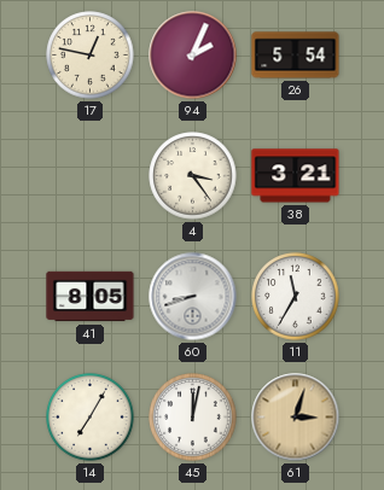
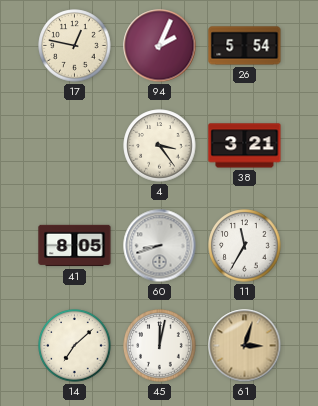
14: 7:05 -> 7:08 (75, 346)
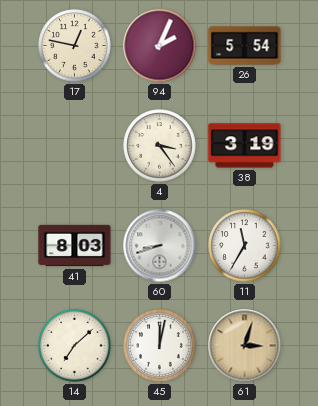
38: 3:21 -> 3:19 (245, 146)
41: 8:05 -> 8:03 (75, 246)
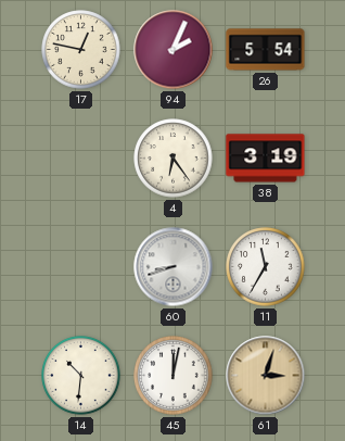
4: 3:24 -> 6:24 (174, 159)
41: 8:03 -> none (75, 246)
14: 7:08 -> 10:31 (81, 376)
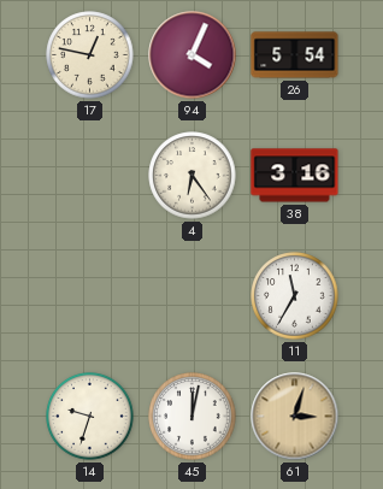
94: 2:04 -> 4:04 (193, 55)
38: 3:19 -> 3:16 (295, 176)
60: 8:42 -> none (174, 267)
14: 10:31 -> 9:33 (90, 417)
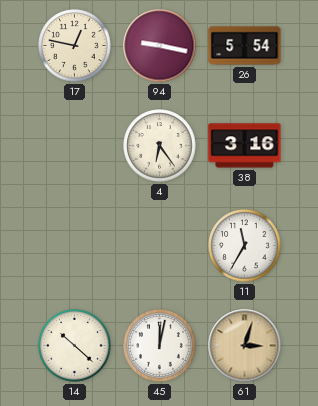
94: 4:04 -> 9:17 (160, 46)
14: 9:33 -> 10:22 (75, 346)
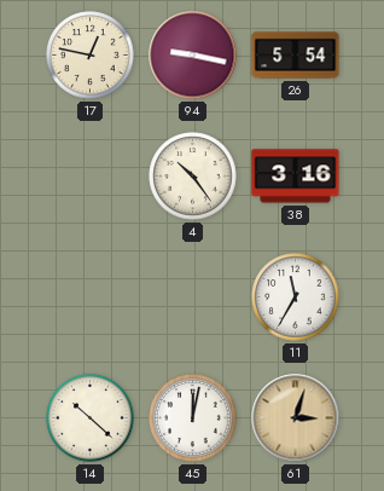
4: 6:24 -> 10:24 (193, 177)
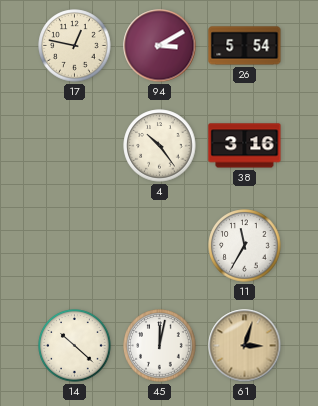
94: 9:17 -> 3:10 (160, 46)
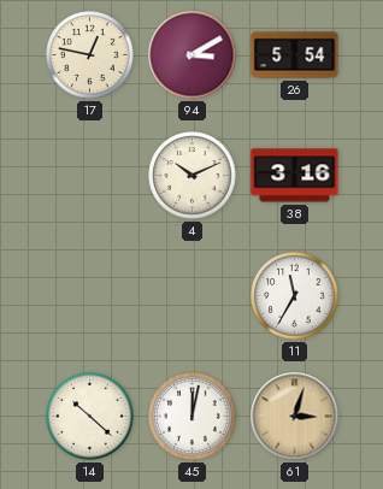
4: 10:24 -> 10:11 (193, 176)
